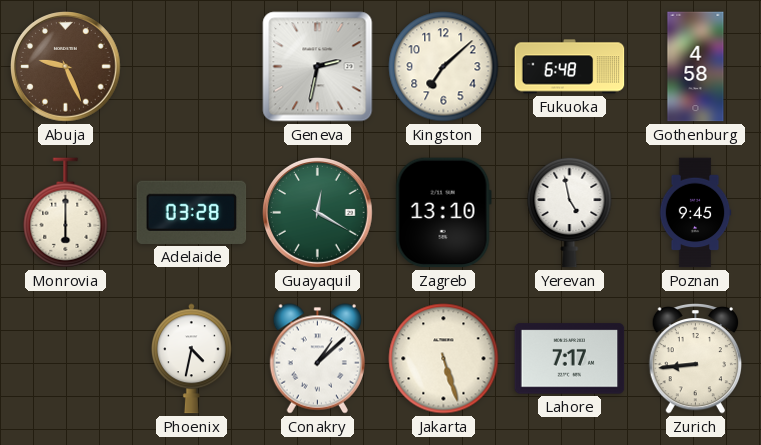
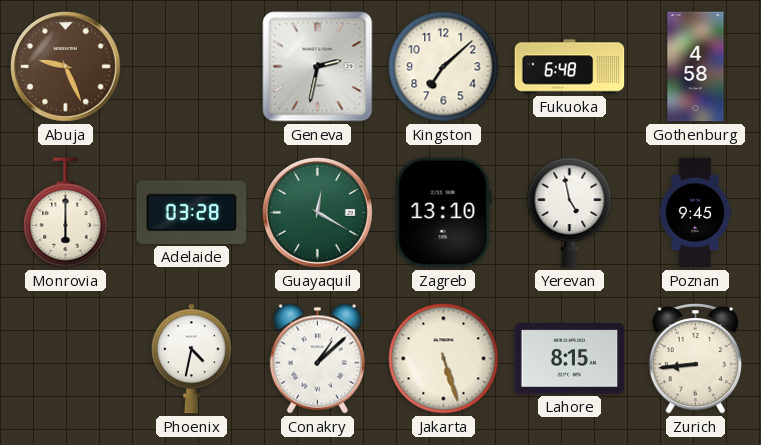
Lahore: 7:17 -> 8:15 (570, 359)
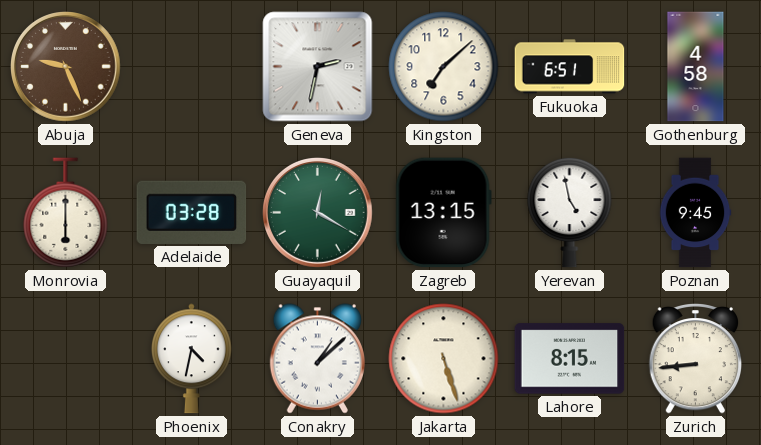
Fukuoka: 6:48 -> 6:51 (570, 67)
Zagreb: 13:10 -> 13:15 (443, 213)
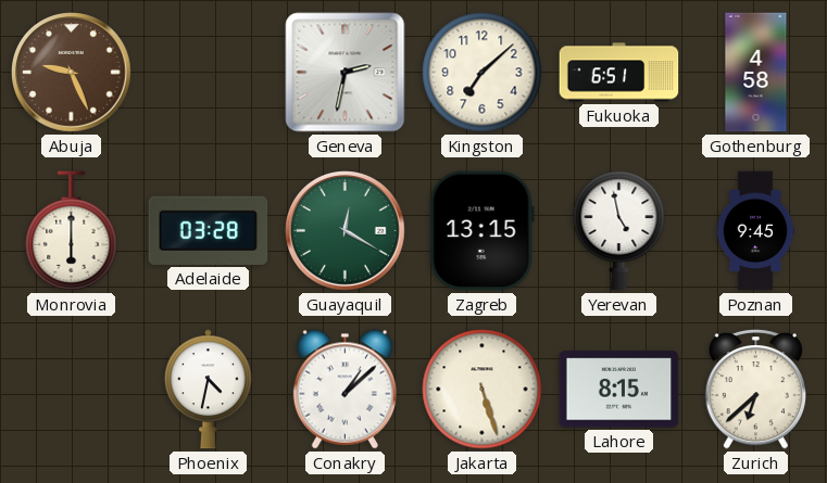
Zurich: 8:44 -> 6:38 (755, 389)
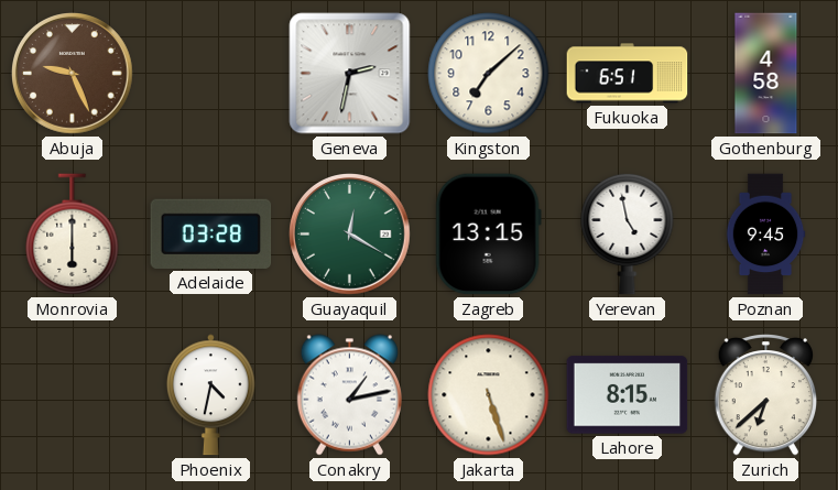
Conakry: 1:08 -> 1:13 (349, 395)
